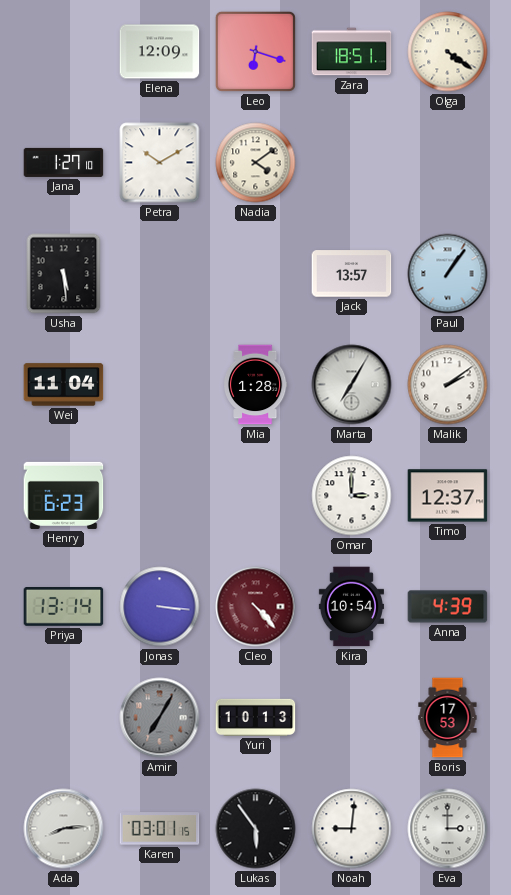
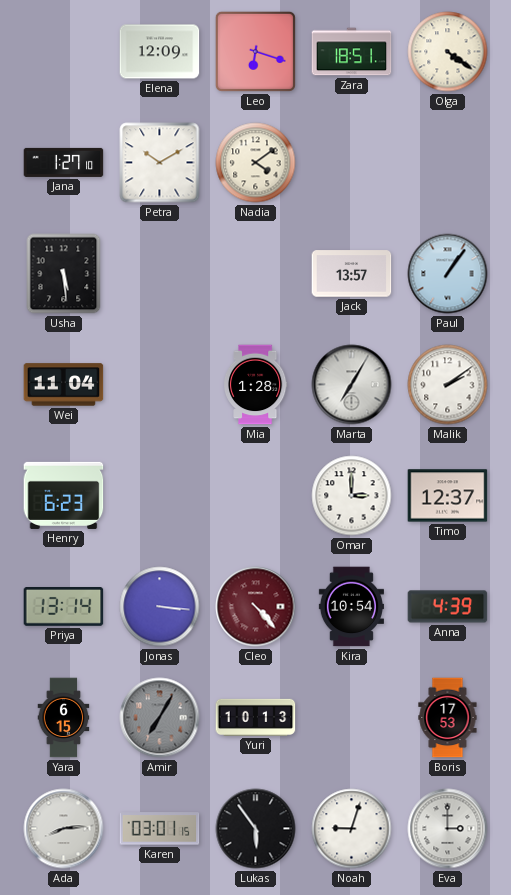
Yara: none -> 6:15 (64, 718)
Noah: 9:01 -> 9:03 (352, 829)
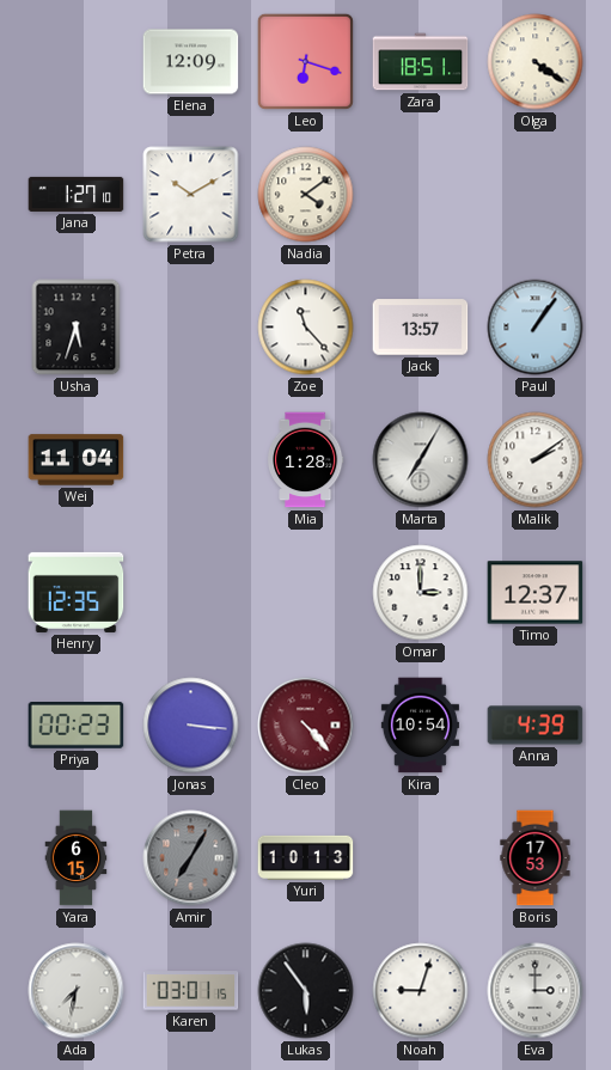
Usha: 5:29 -> 5:33 (77, 328)
Zoe: none -> 11:23 (306, 328)
Henry: 6:23 -> 12:35 (77, 592)
Priya: 13:14 -> 00:23 (77, 726)
Ada: 8:14 -> 7:32 (77, 991)
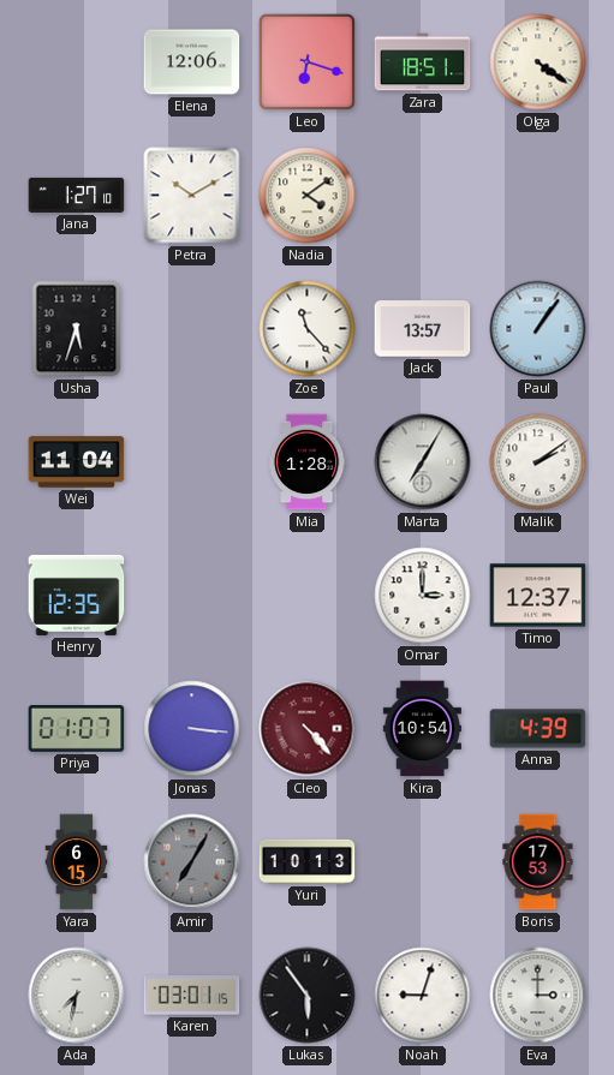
Elena: 12:09 -> 12:06 (192, 62)
Priya: 00:23 -> 01:07 (77, 729)
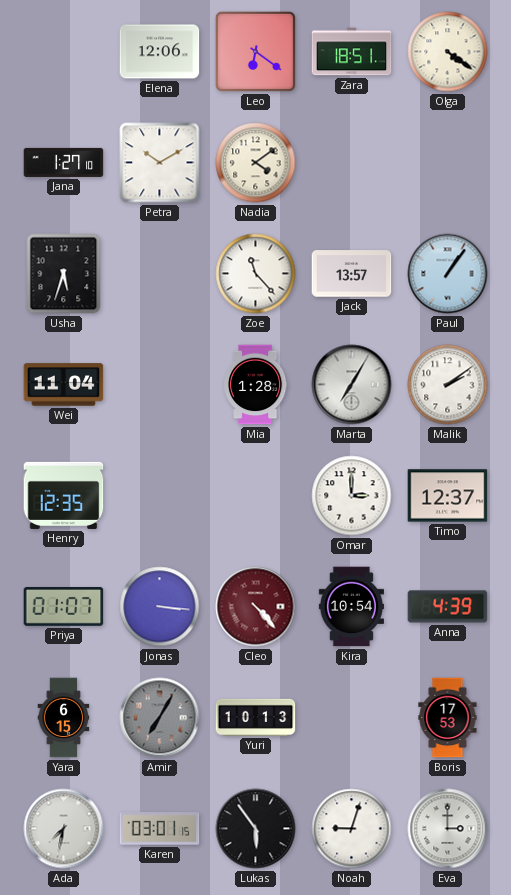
Leo: 6:18 -> 6:21 (255, 51)
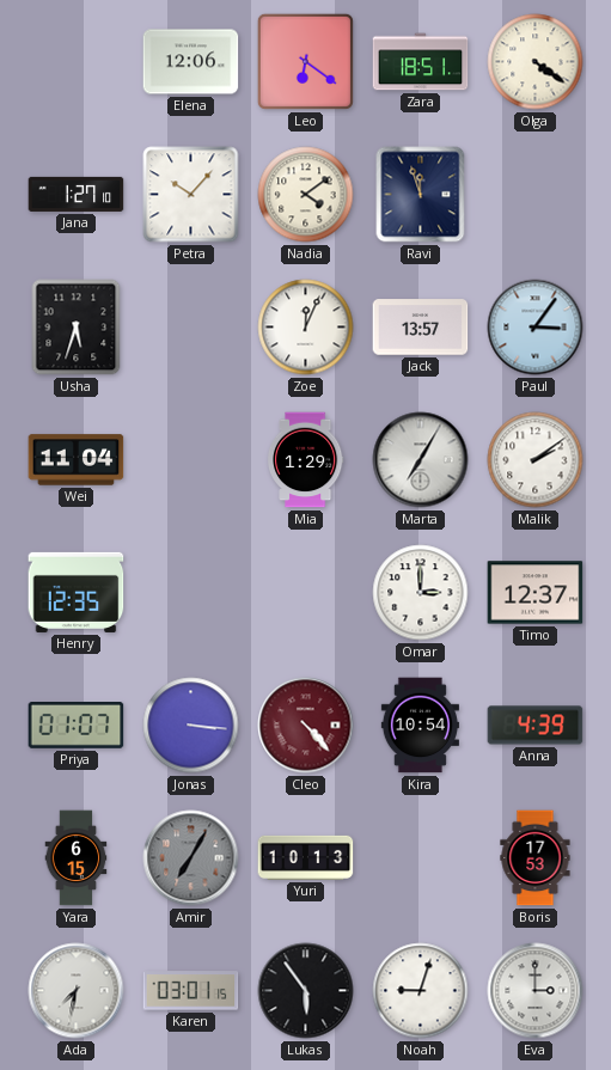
Petra: 10:10 -> 10:07 (191, 195)
Ravi: none -> 11:57 (421, 195)
Zoe: 11:23 -> 12:04 (306, 328)
Paul: 1:06 -> 3:06 (536, 328)
Mia: 1:28 -> 1:29 (305, 460)
